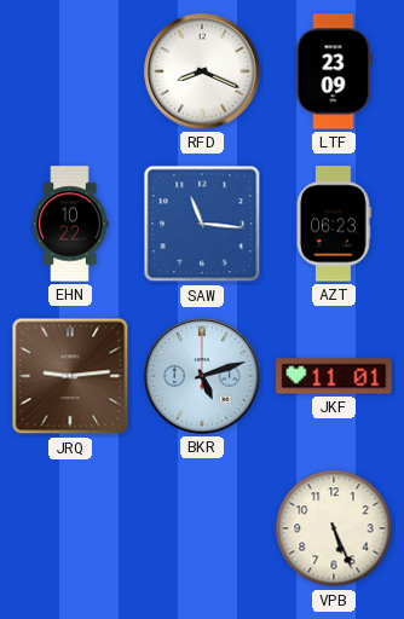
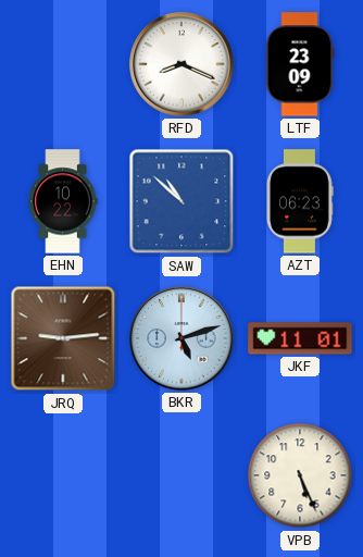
SAW: 11:16 -> 10:52 (181, 201)
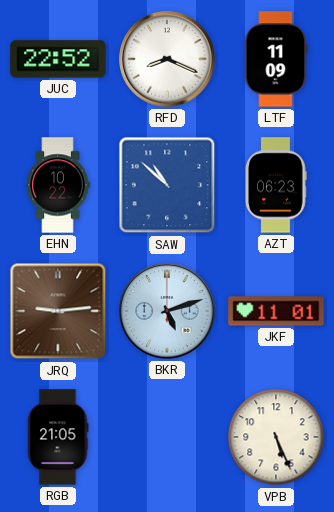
JUC: none -> 22:52 (58, 59)
LTF: 23:09 -> 11:09 (276, 59)
RGB: none -> 21:05 (58, 437)
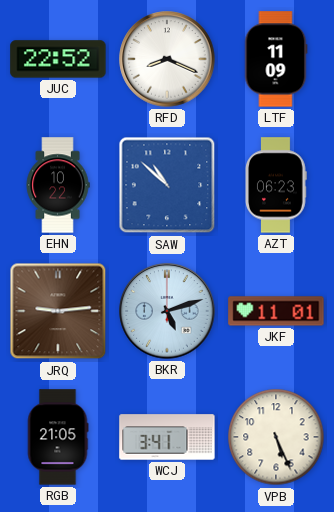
WCJ: none -> 3:41 (167, 437)
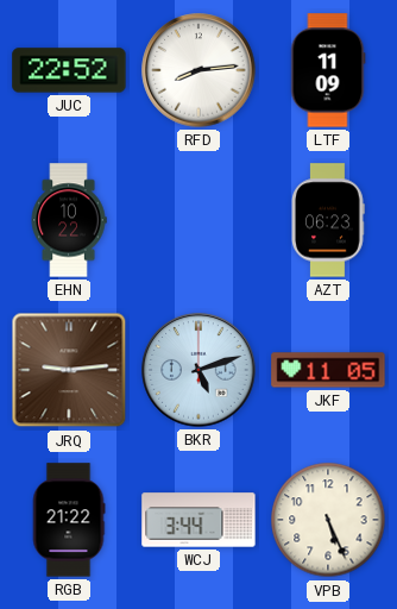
RFD: 8:19 -> 8:14 (198, 70)
SAW: 10:52 -> none (167, 185)
JKF: 11:01 -> 11:05 (328, 370)
RGB: 21:05 -> 21:22 (69, 520)
WCJ: 3:41 -> 3:44 (198, 520)
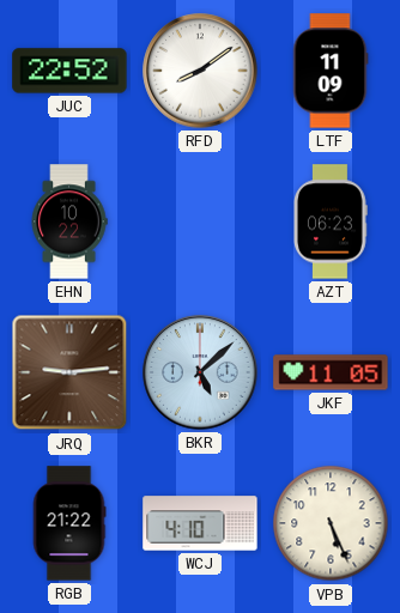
RFD: 8:14 -> 8:09 (200, 71)
BKR: 5:12 -> 5:08 (200, 372)
WCJ: 3:44 -> 4:10 (200, 523)
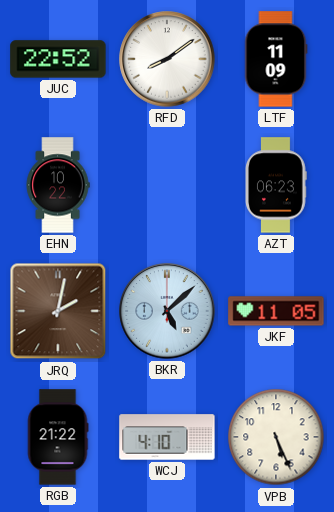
JRQ: 9:14 -> 2:02 (58, 311)
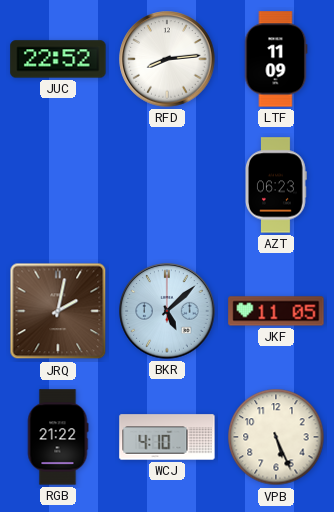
RFD: 8:09 -> 8:14 (167, 59)
EHN: 10:22 -> none (58, 185)
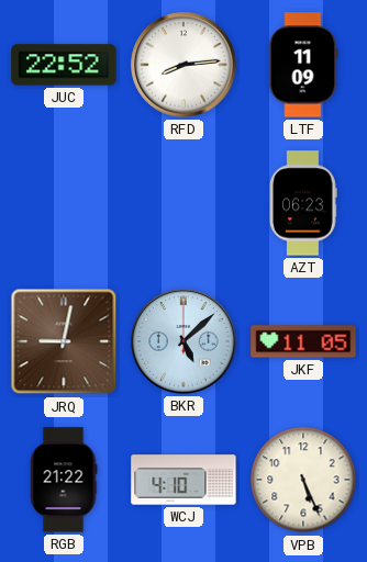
JRQ: 2:02 -> 9:02 (64, 341)
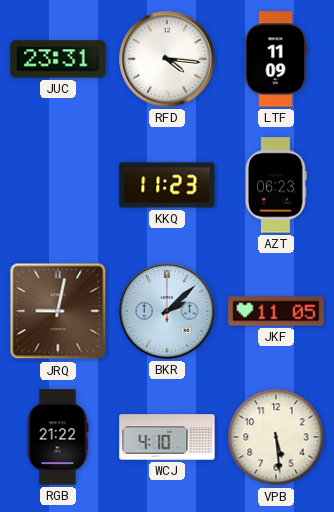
JUC: 22:52 -> 23:31 (58, 59)
RFD: 8:14 -> 4:16 (167, 59)
KKQ: none -> 11:23 (167, 185)
BKR: 5:08 -> 2:08 (167, 311)
VPB: 5:26 -> 5:29 (276, 437)
